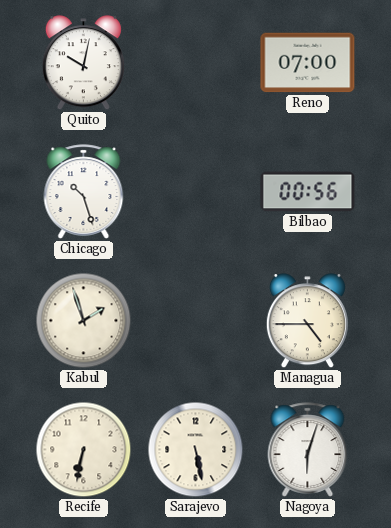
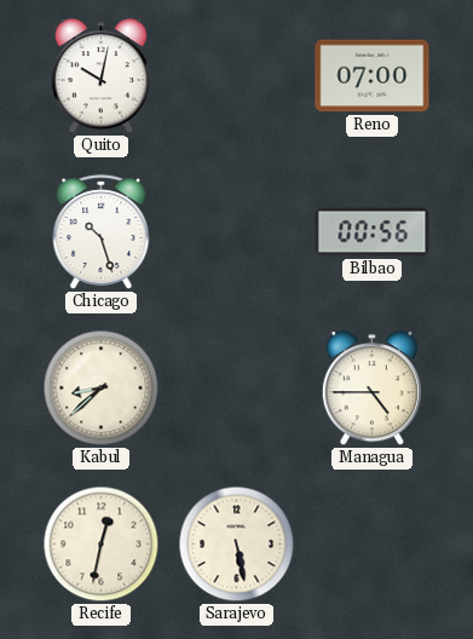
Kabul: 1:57 -> 8:38 (102, 388)
Recife: 6:32 -> 12:32 (102, 545)
Nagoya: 6:03 -> none (308, 450)
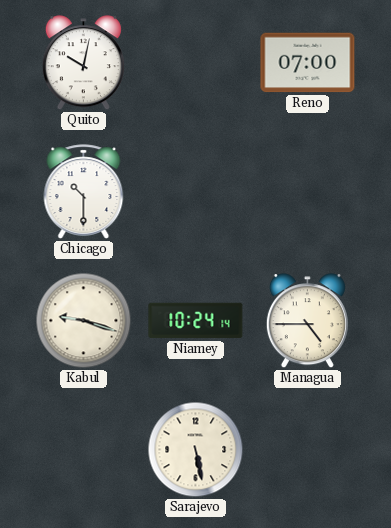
Chicago: 10:27 -> 10:30 (84, 192)
Bilbao: 00:56 -> none (373, 232)
Kabul: 8:38 -> 9:18 (84, 321)
Niamey: none -> 10:24 (196, 321)
Recife: 12:32 -> none (102, 545)
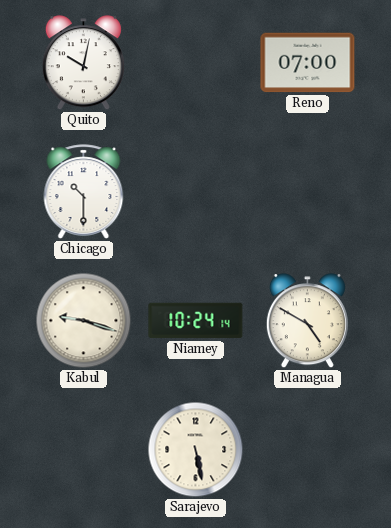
Managua: 4:45 -> 4:50 (307, 321)
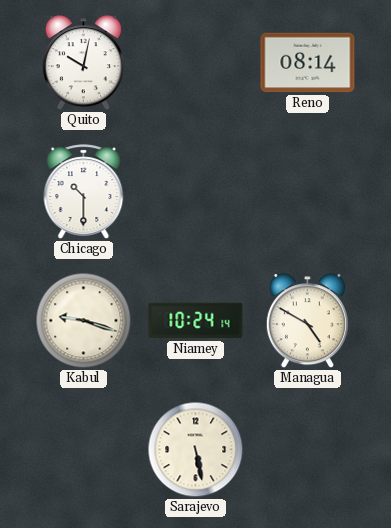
Reno: 07:00 -> 08:14 (308, 63)
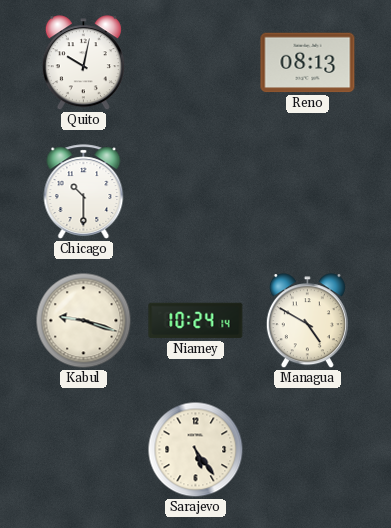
Reno: 08:14 -> 08:13 (308, 63)
Sarajevo: 5:28 -> 5:24 (196, 450)
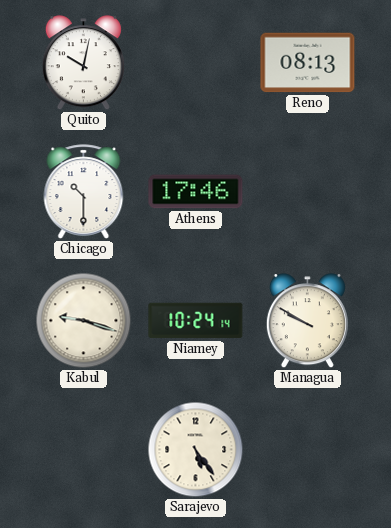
Athens: none -> 17:46 (196, 192)
Managua: 4:50 -> 9:50 (307, 321)
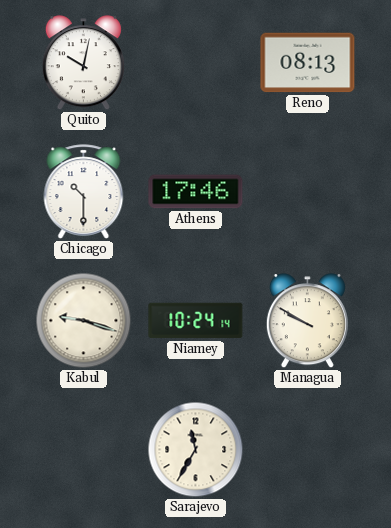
Sarajevo: 5:24 -> 11:35 (196, 450)
